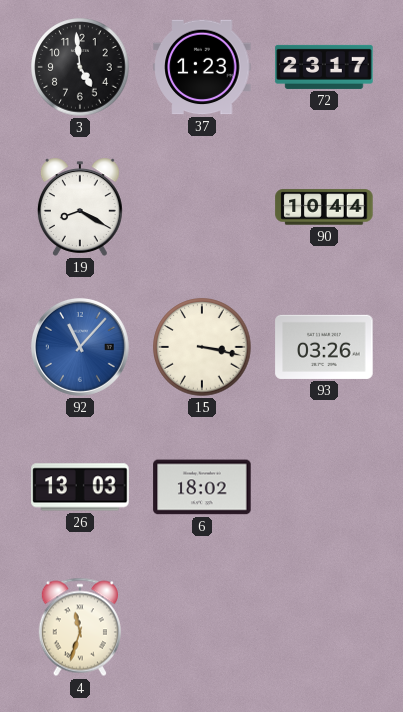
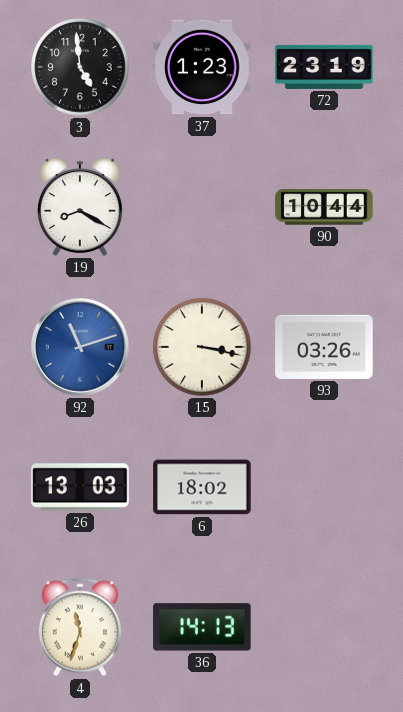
72: 23:17 -> 23:19 (324, 67)
92: 11:07 -> 11:12 (80, 347)
36: none -> 14:13 (202, 627)
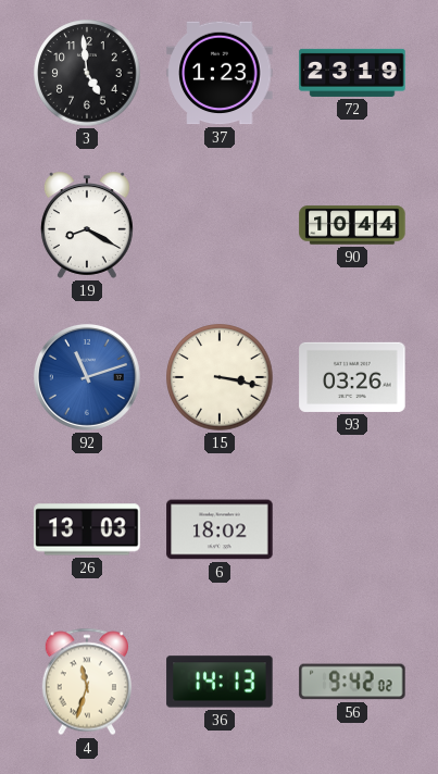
56: none -> 9:42 (352, 682)
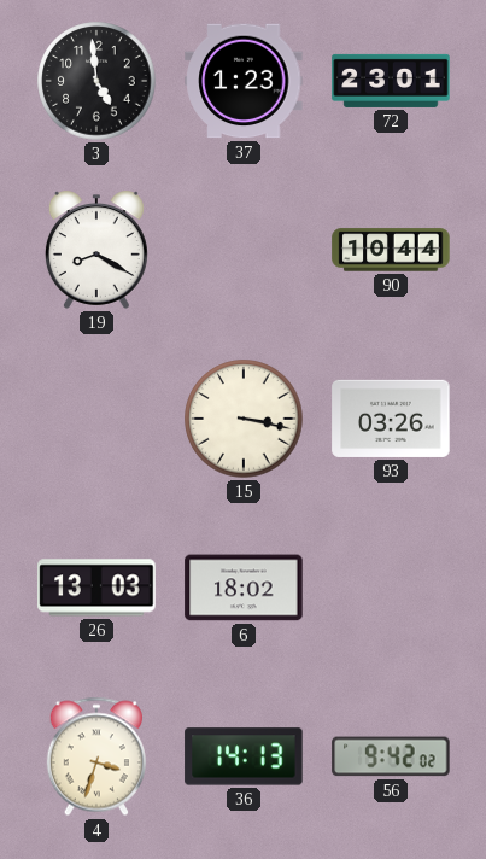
72: 23:19 -> 23:01 (391, 81)
92: 11:12 -> none (87, 377)
4: 11:33 -> 3:33 (96, 756)
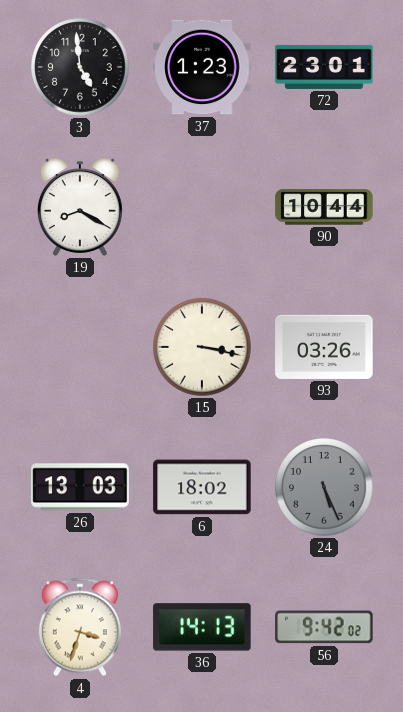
24: none -> 5:26 (324, 487)
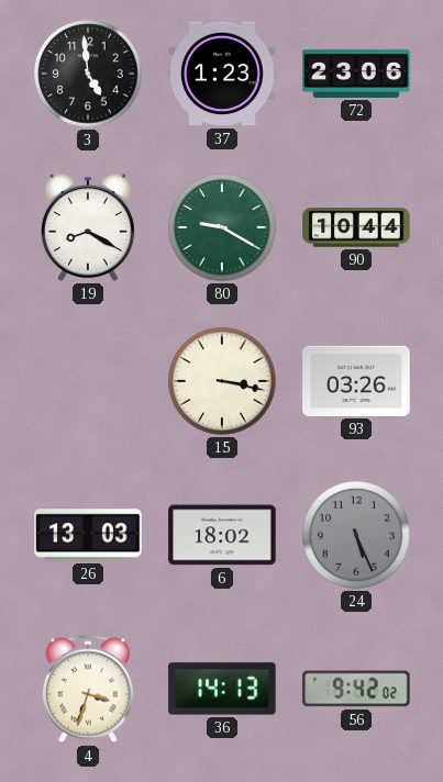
72: 23:01 -> 23:06 (356, 74)
80: none -> 9:20 (222, 227)
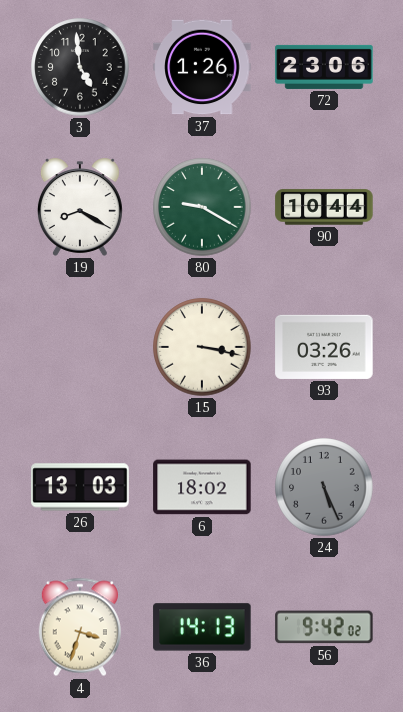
37: 1:23 -> 1:26 (202, 67)
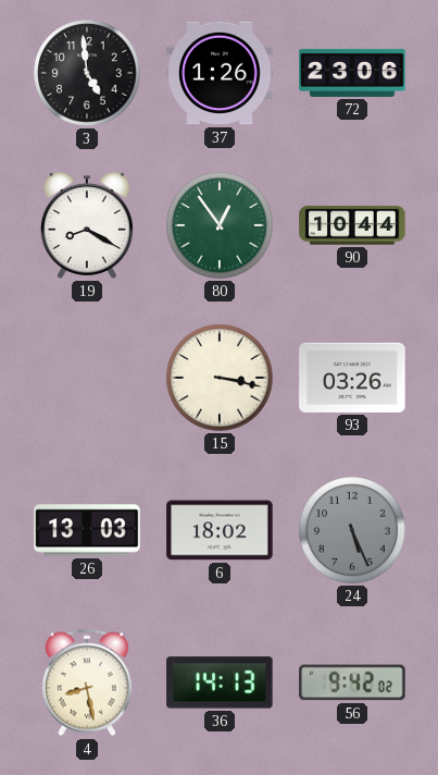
80: 9:20 -> 12:54 (220, 225)
4: 3:33 -> 8:28 (87, 682)
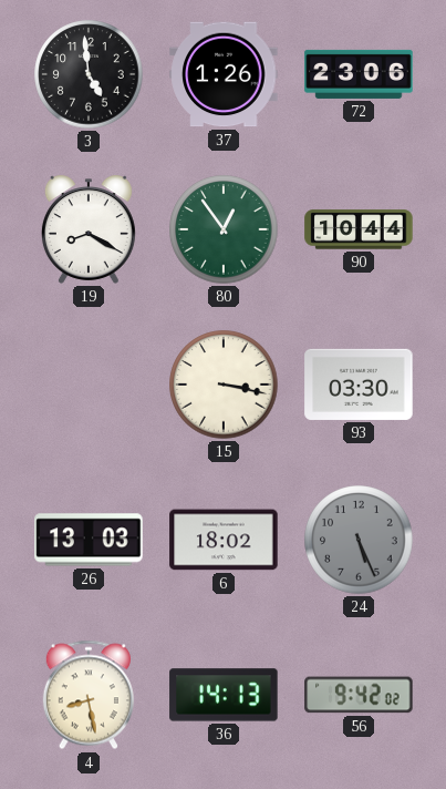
93: 03:26 -> 03:30 (359, 385)
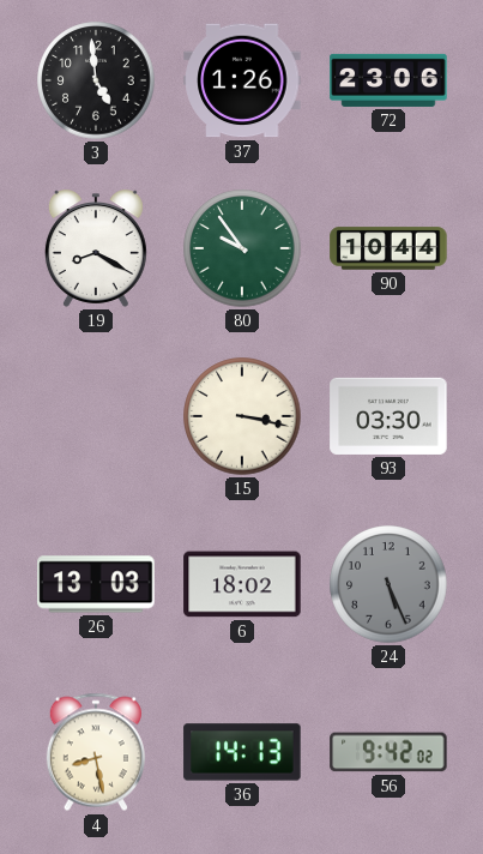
80: 12:54 -> 9:54 (242, 248)
